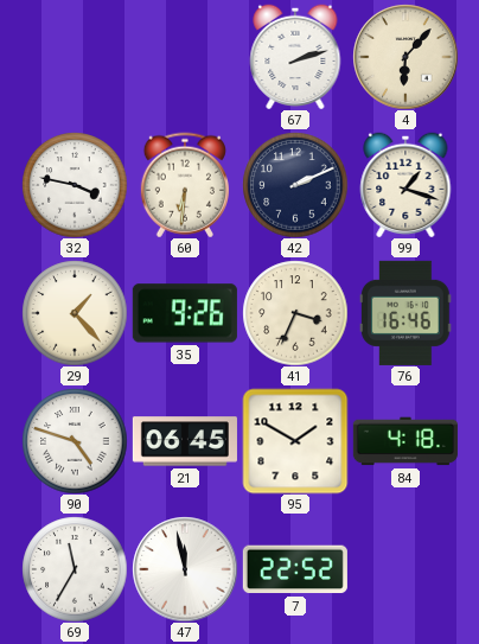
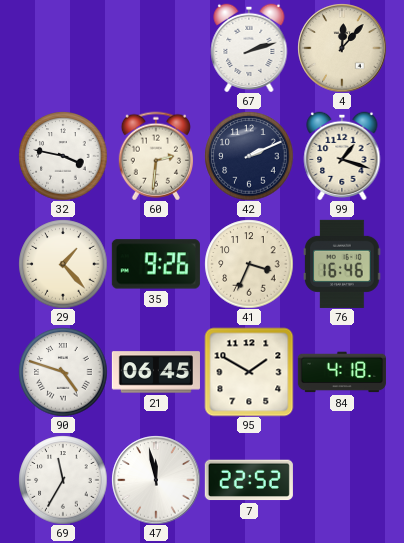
4: 6:07 -> 12:07 (342, 48)
60: 6:31 -> 2:31 (156, 156)
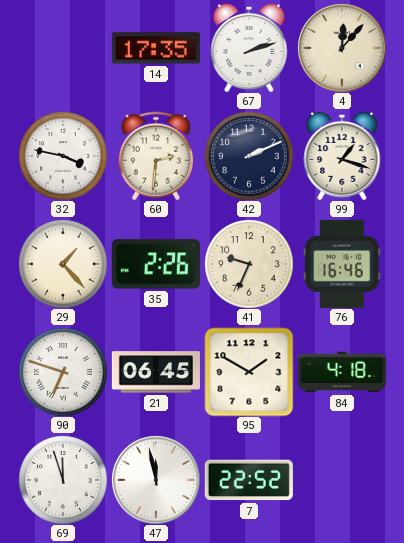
14: none -> 17:35 (156, 48)
35: 9:26 -> 2:26 (156, 264)
41: 3:34 -> 9:34 (249, 264)
90: 4:48 -> 6:48 (63, 372)
69: 11:35 -> 11:57 (63, 480)
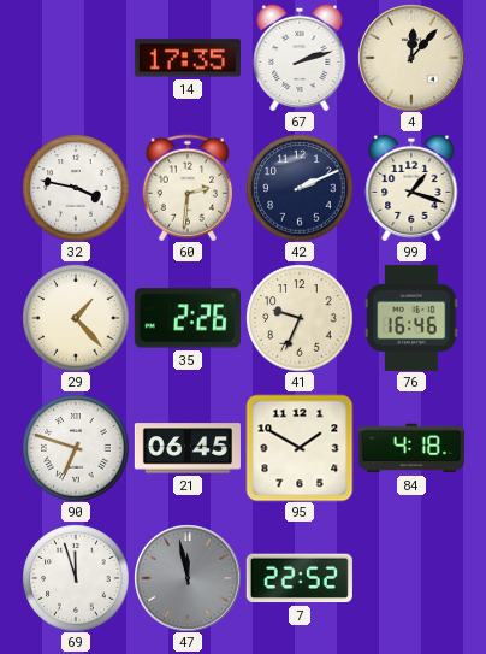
47 dial: white -> grey (188, 578)
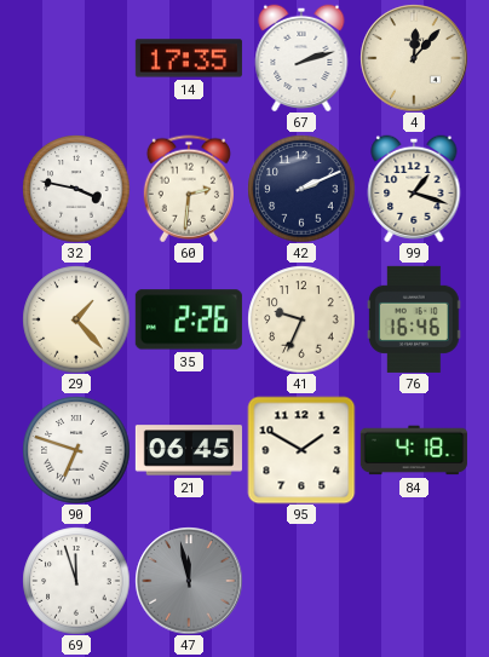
7: 22:52 -> none (300, 578)
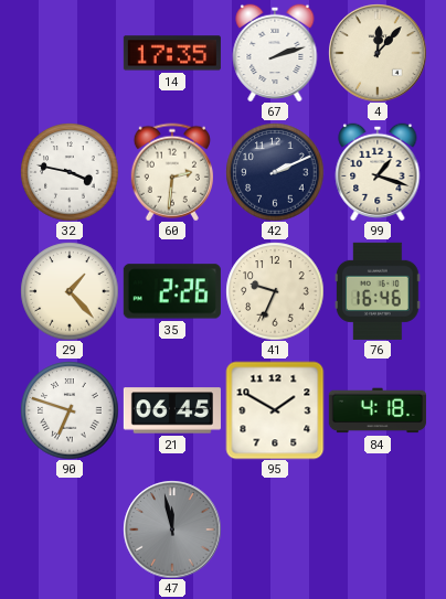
69: 11:57 -> none (76, 581)
